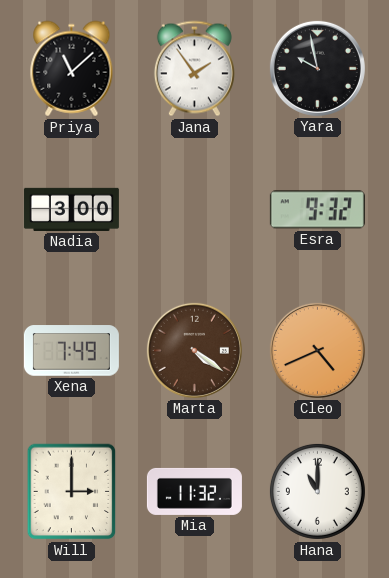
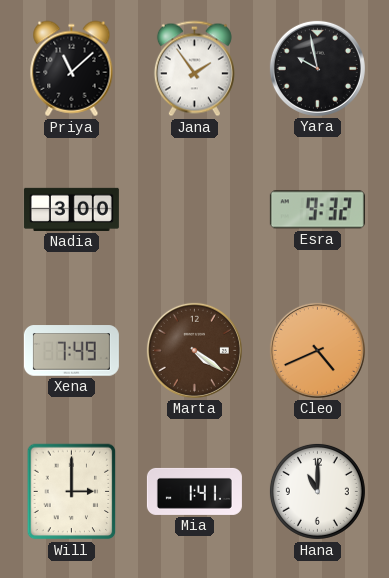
Mia: 11:32 -> 1:41 (194, 491)
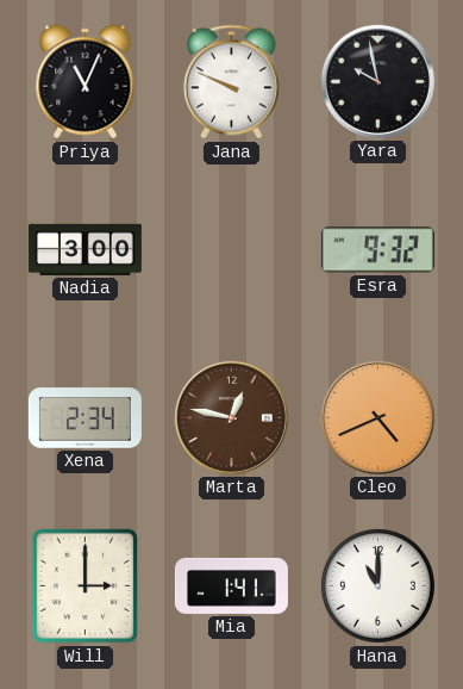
Priya: 11:08 -> 11:04 (86, 82)
Jana: 1:54 -> 9:49 (231, 82)
Xena: 7:49 -> 2:34 (85, 418)
Marta: 4:21 -> 12:47 (231, 417)
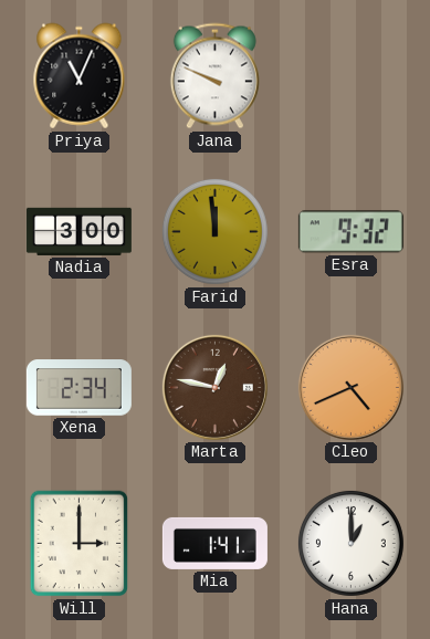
Yara: 9:58 -> none (377, 81)
Farid: none -> 11:59 (214, 231)
Hana: 11:00 -> 1:00 (350, 543)
